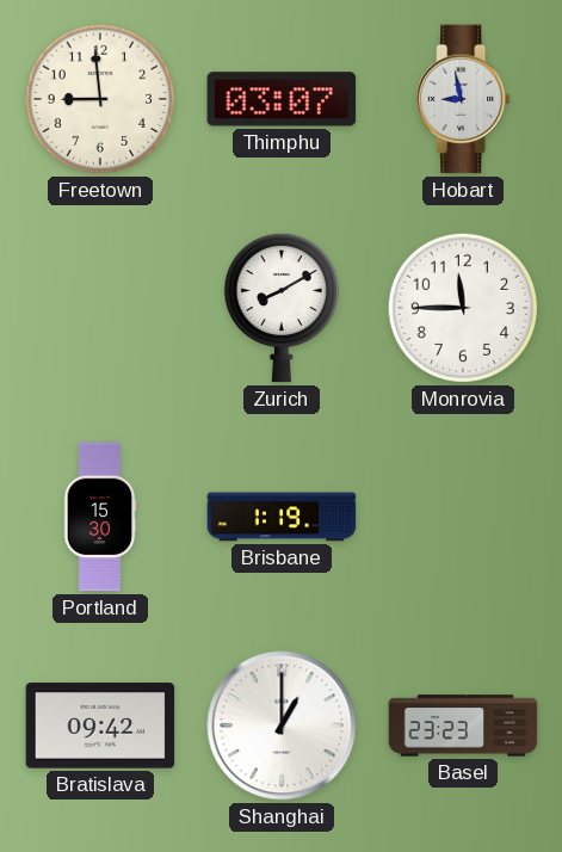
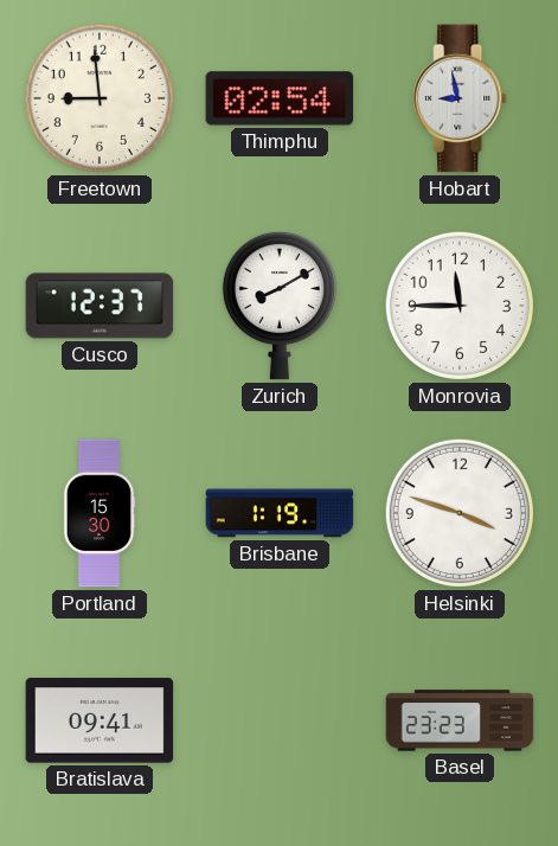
Thimphu: 03:07 -> 02:54 (280, 98)
Cusco: none -> 12:37 (100, 306)
Helsinki: none -> 3:48 (460, 513)
Bratislava: 09:42 -> 09:41 (100, 720)
Shanghai: 1:00 -> none (282, 726)
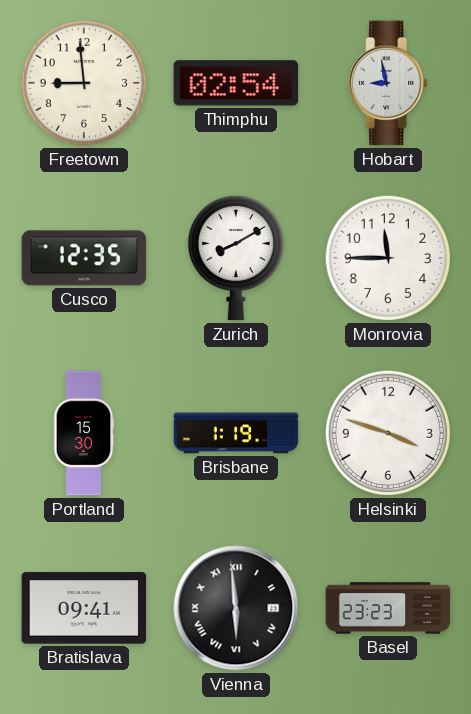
Cusco: 12:37 -> 12:35 (84, 258)
Vienna: none -> 5:59 (236, 608)
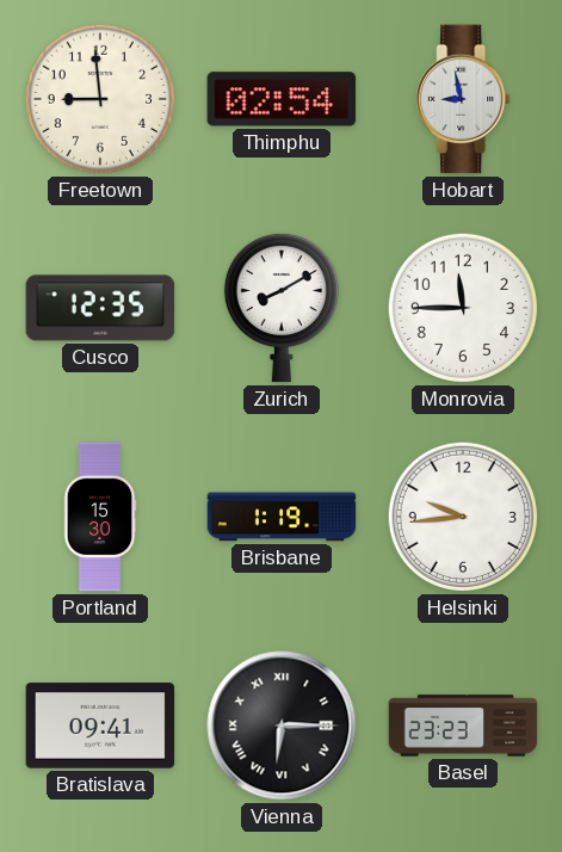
Helsinki: 3:48 -> 9:44 (463, 517)
Vienna: 5:59 -> 6:15 (282, 726)
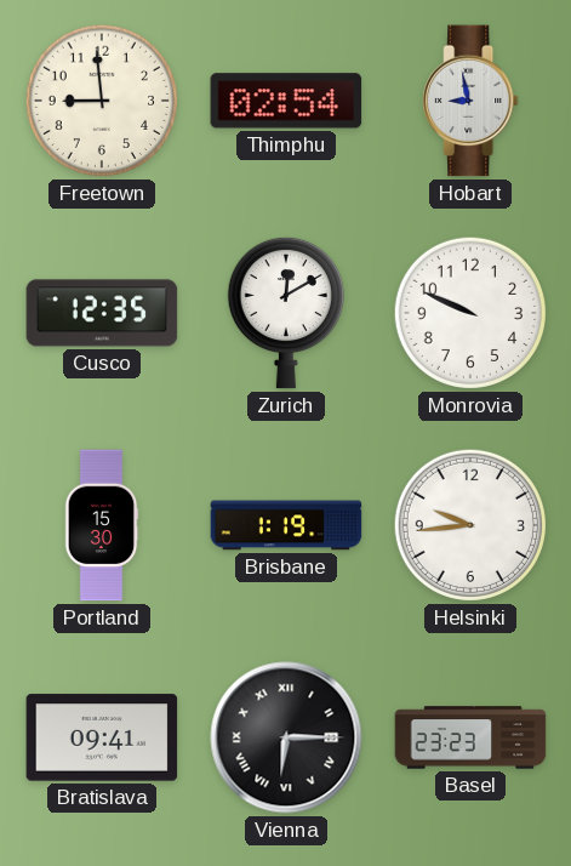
Zurich: 8:10 -> 12:10 (286, 313)
Monrovia: 11:45 -> 9:49 (470, 313)
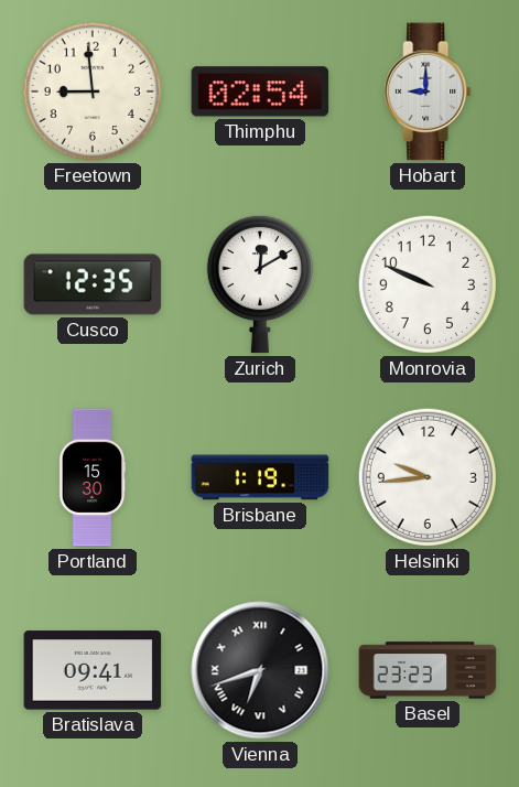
Hobart: 8:58 -> 9:00 (428, 91)
Vienna: 6:15 -> 6:42 (260, 670)
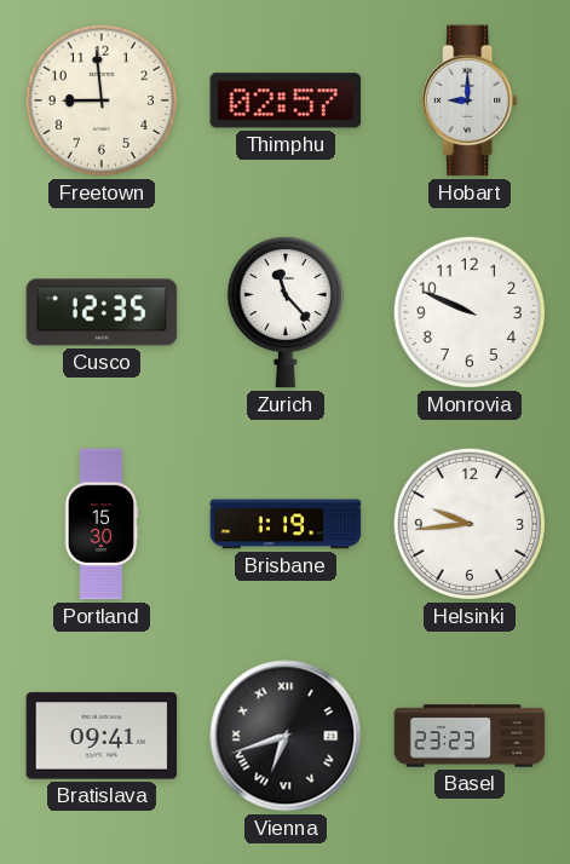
Thimphu: 02:54 -> 02:57 (286, 100)
Zurich: 12:10 -> 11:23 (286, 312)
